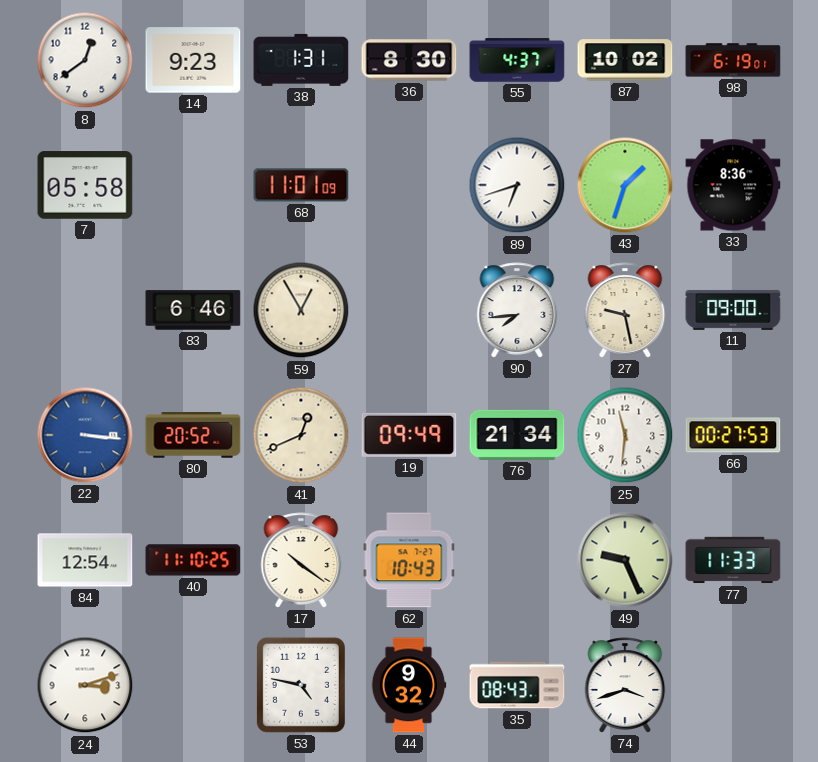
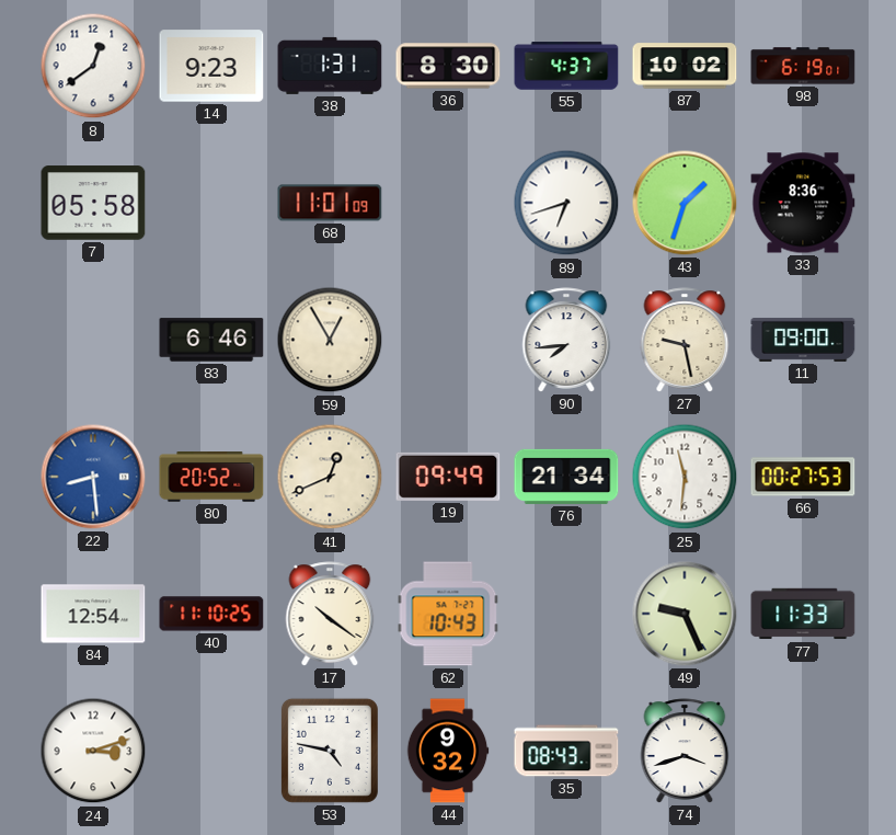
22: 3:16 -> 8:29 (93, 477)
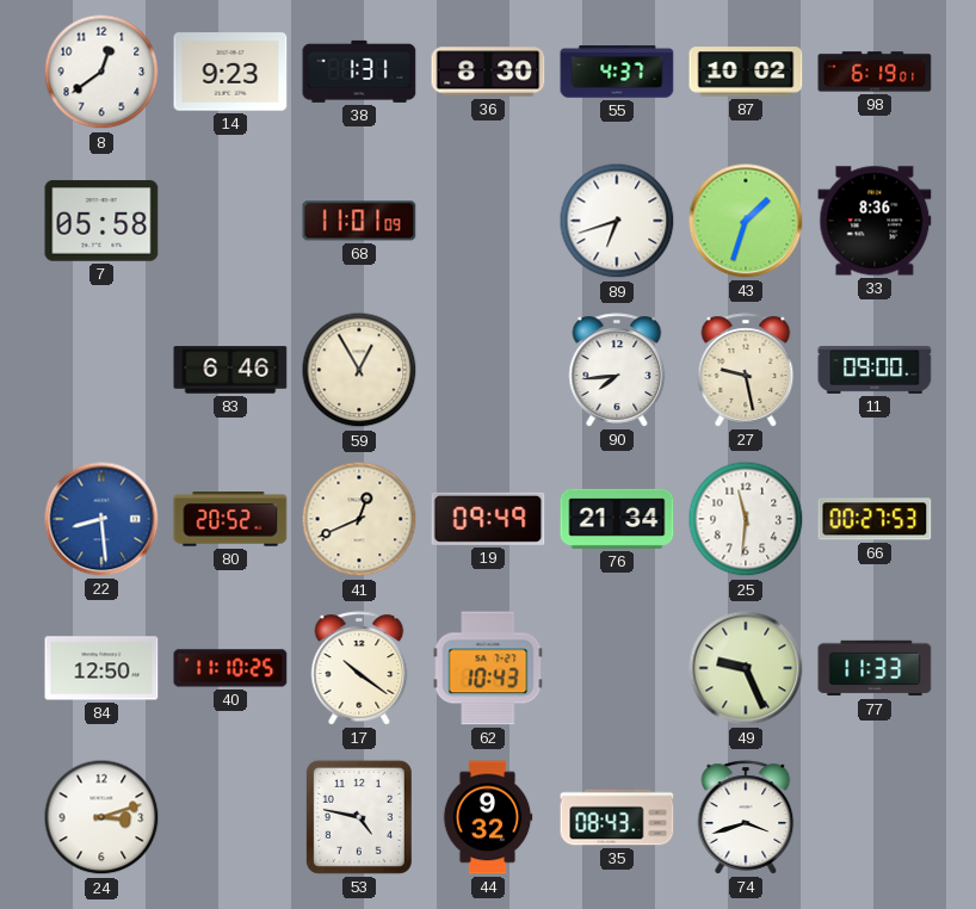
84: 12:54 -> 12:50 (101, 668)
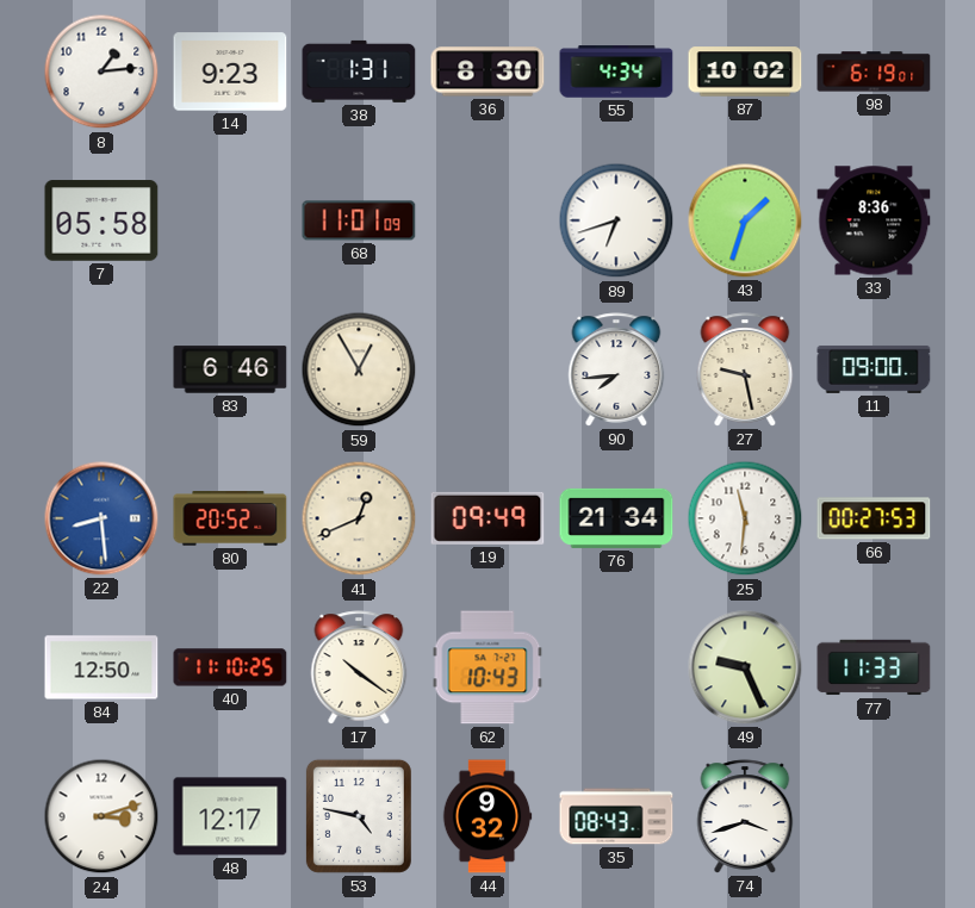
8: 12:39 -> 1:14 (101, 71)
55: 4:37 -> 4:34 (616, 71)
48: none -> 12:17 (230, 816)
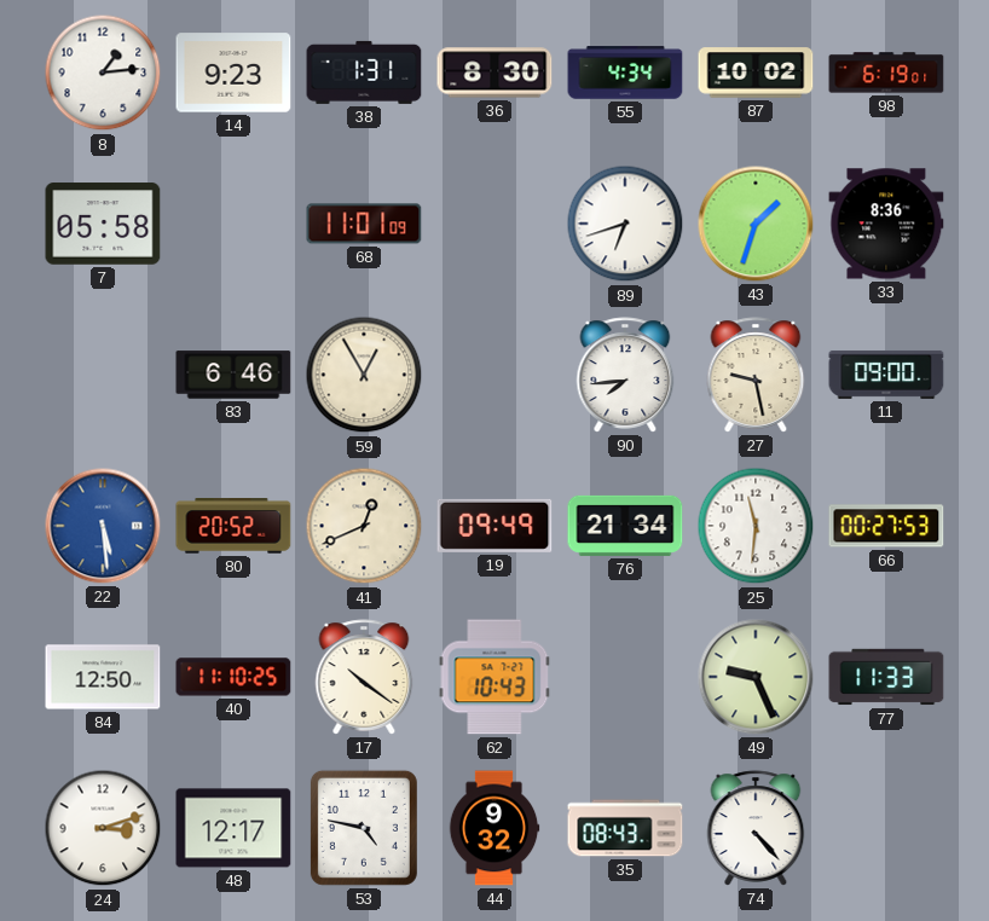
22: 8:29 -> 5:29 (103, 526)
74: 3:42 -> 4:23 (756, 828)
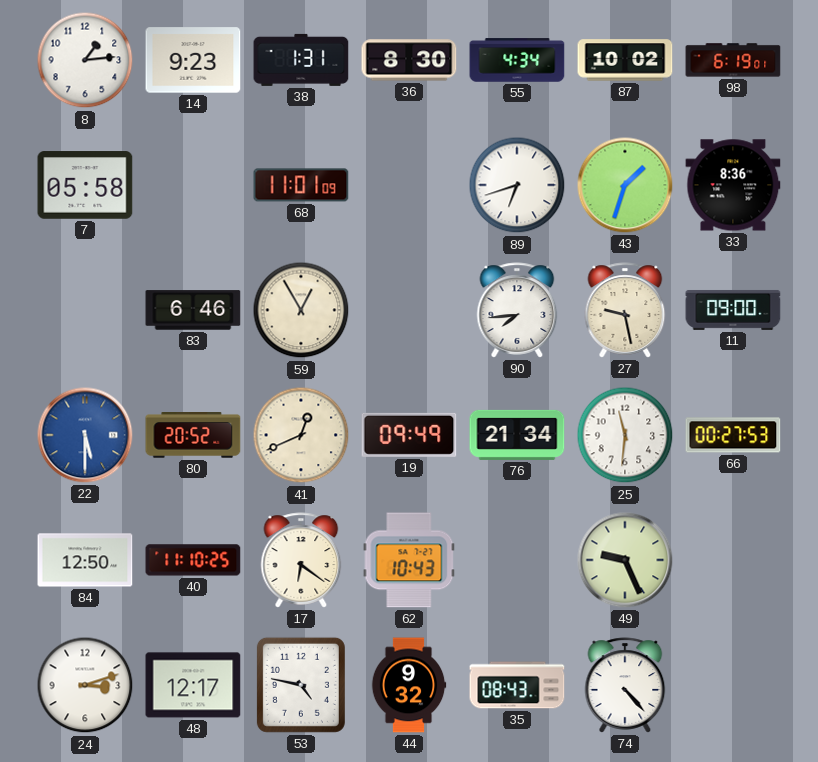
22: 5:29 -> 5:30 (85, 435)
17: 10:21 -> 6:21 (301, 560)
77: 11:33 -> none (886, 677)
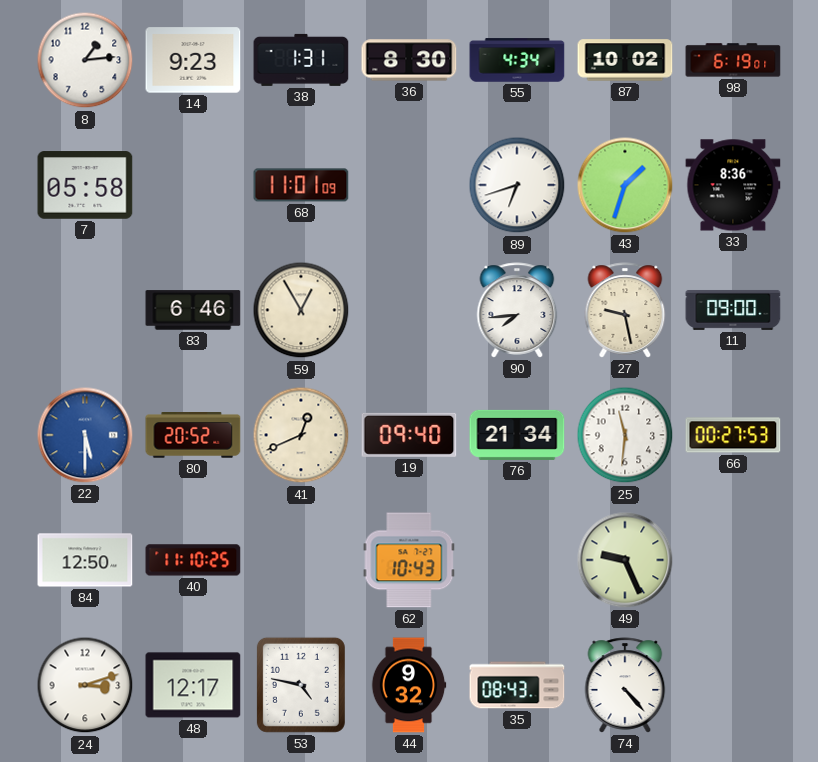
19: 09:49 -> 09:40 (409, 435)
17: 6:21 -> none (301, 560)
